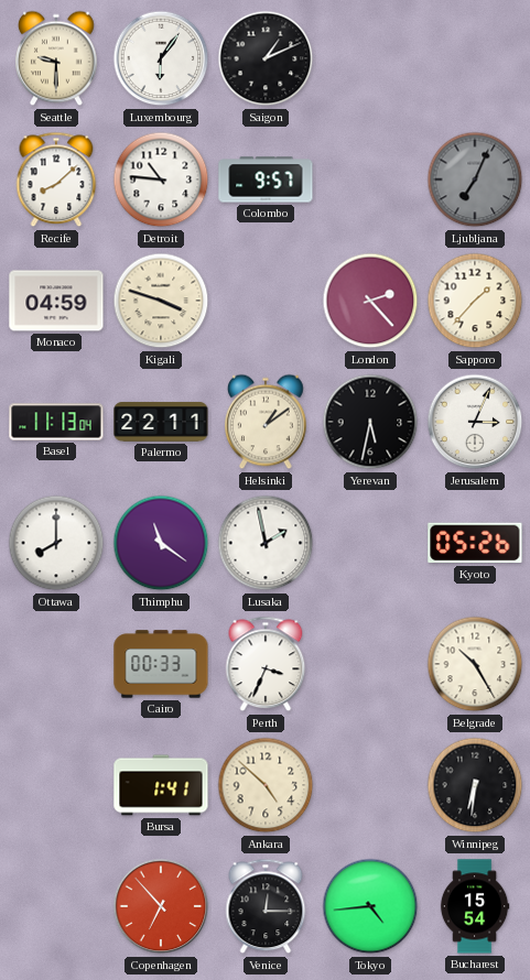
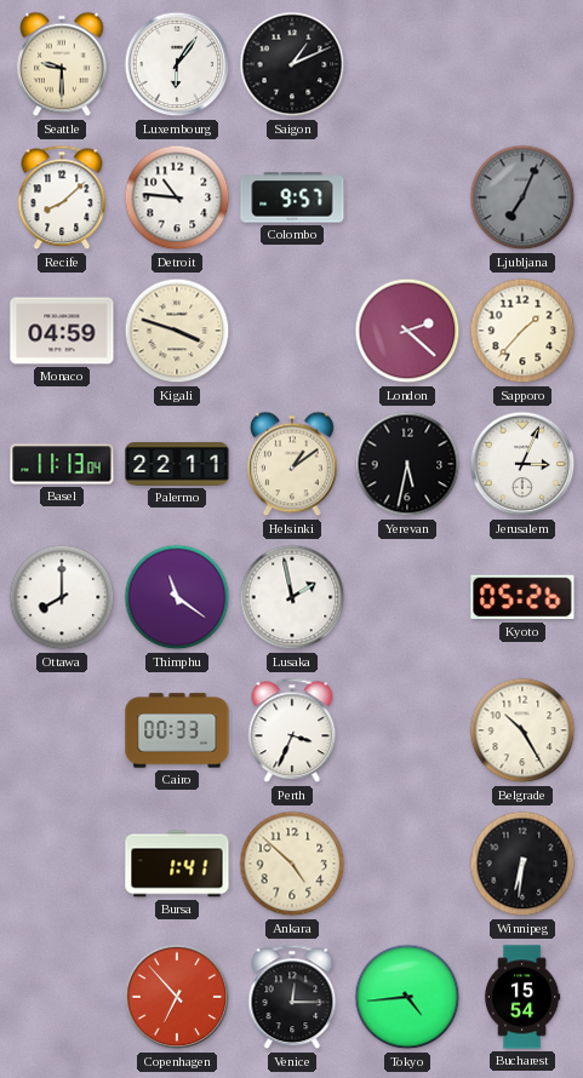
London: 2:23 -> 2:22 (407, 331)
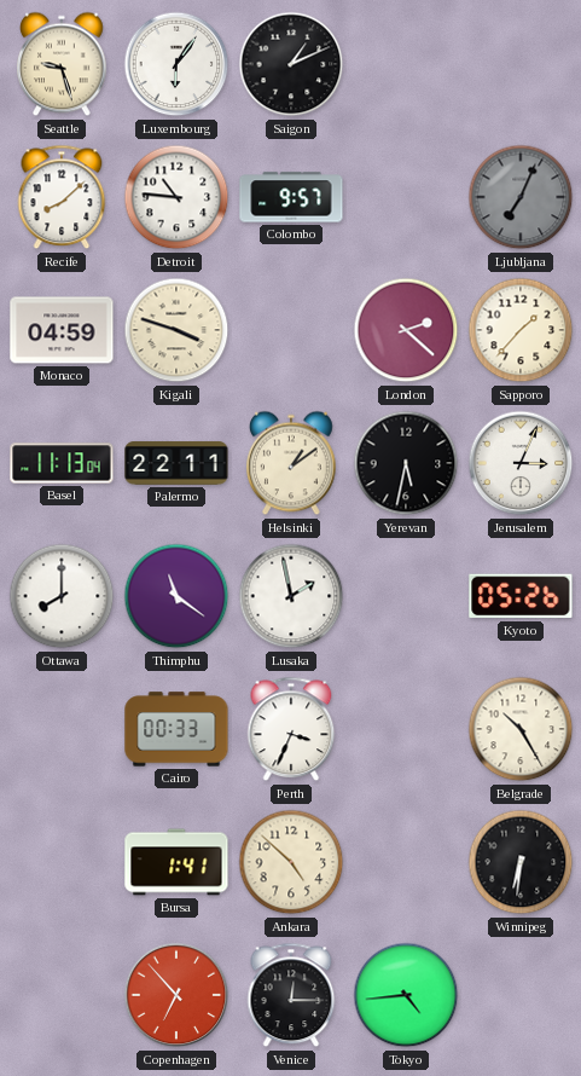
Seattle: 9:30 -> 9:27 (63, 64)
Bucharest: 15:54 -> none (522, 997)
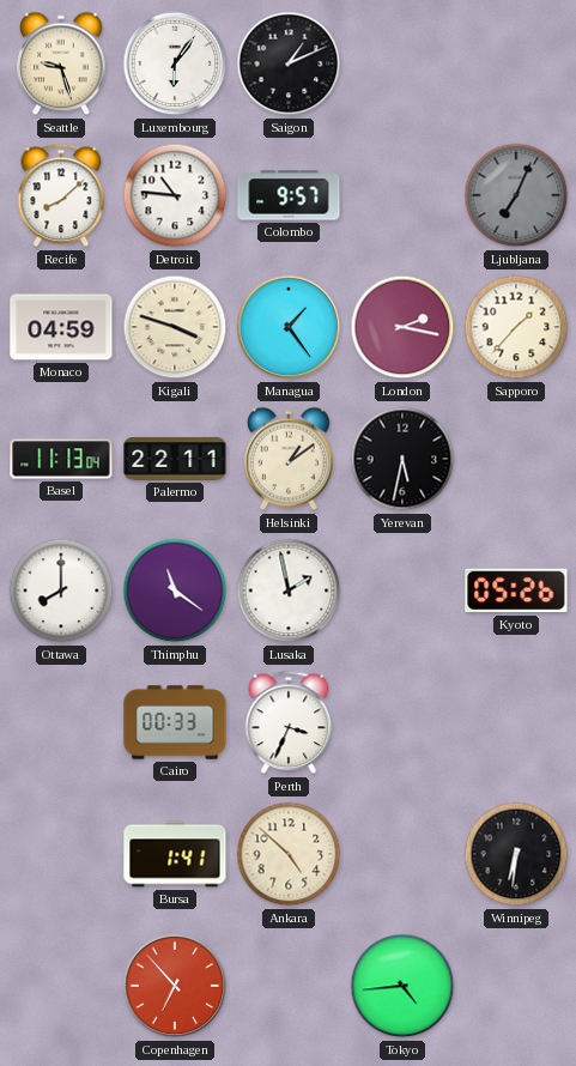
Managua: none -> 1:24 (289, 327)
London: 2:22 -> 2:17 (402, 327)
Jerusalem: 3:04 -> none (521, 463)
Belgrade: 10:25 -> none (521, 729)
Venice: 12:15 -> none (291, 995)
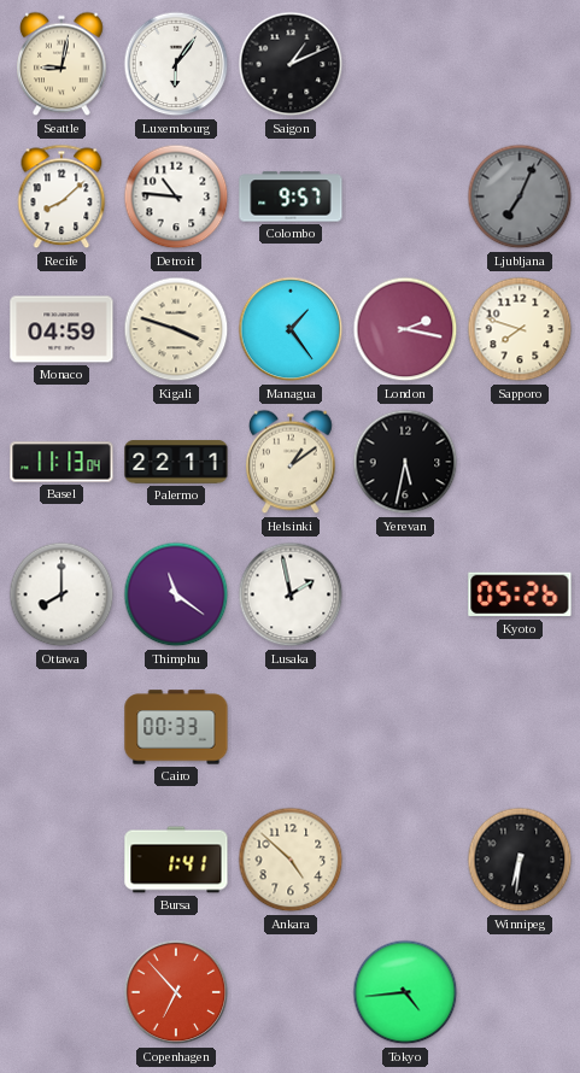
Seattle: 9:27 -> 9:02 (63, 64)
Sapporo: 1:37 -> 7:48 (520, 329)
Perth: 3:34 -> none (289, 722)
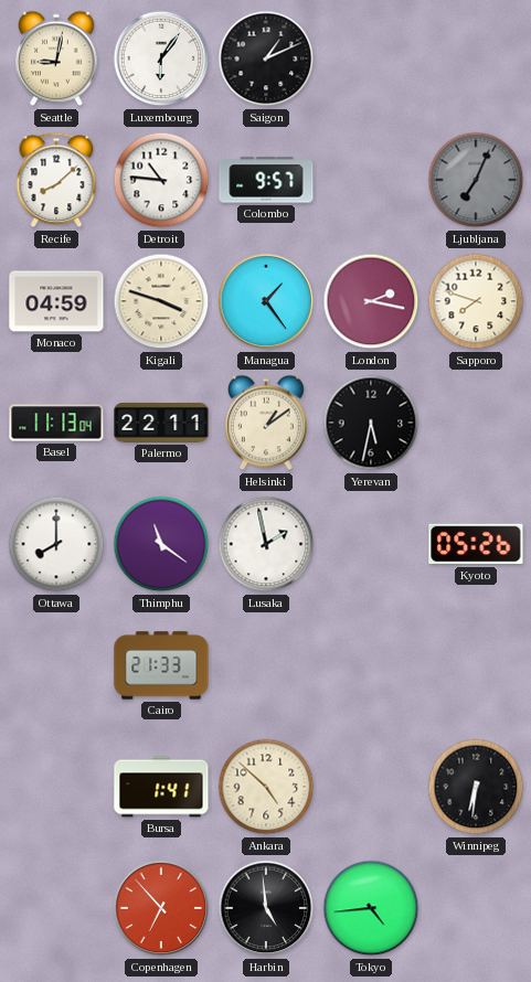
Cairo: 00:33 -> 21:33 (161, 665)
Harbin: none -> 4:59 (266, 908)
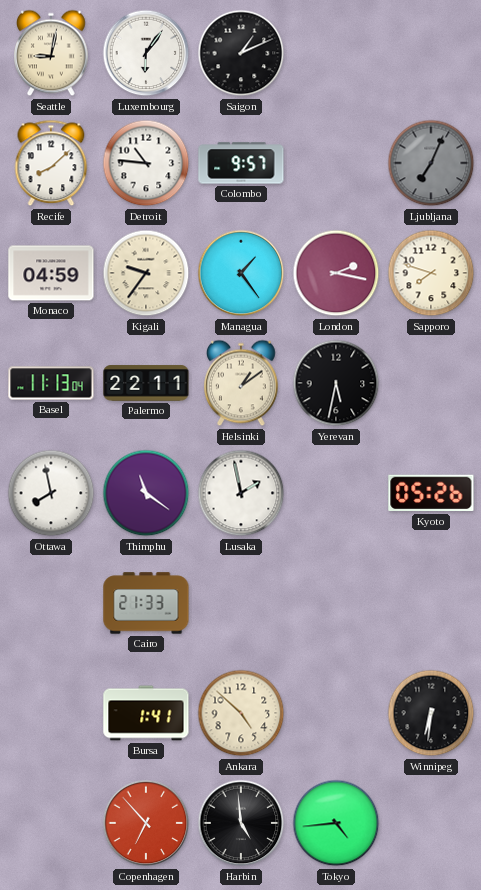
Kigali: 3:48 -> 9:36 (146, 273)
Ottawa: 8:00 -> 7:58 (51, 493)
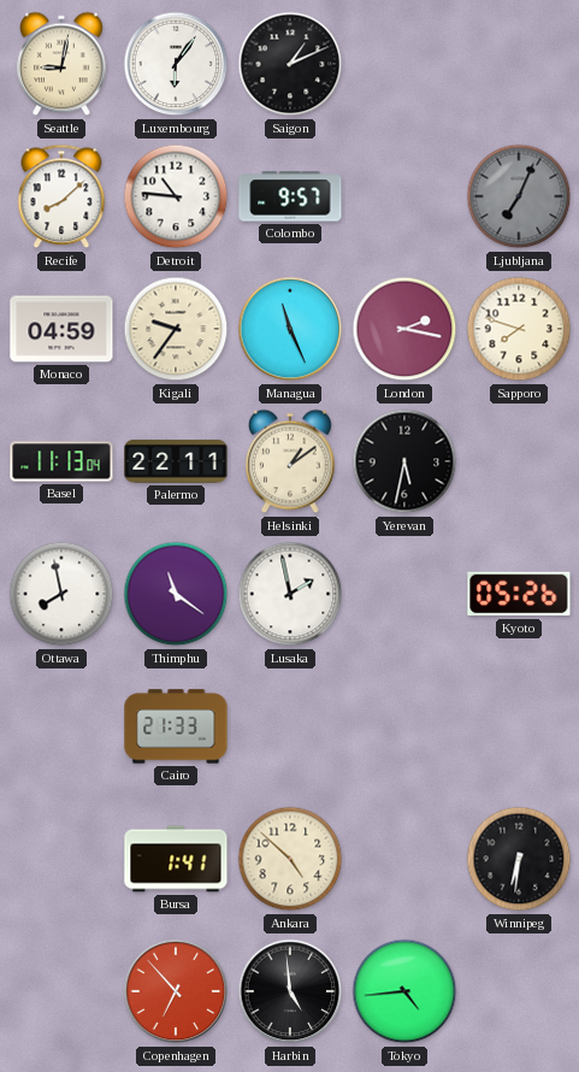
Managua: 1:24 -> 11:26 (290, 329)
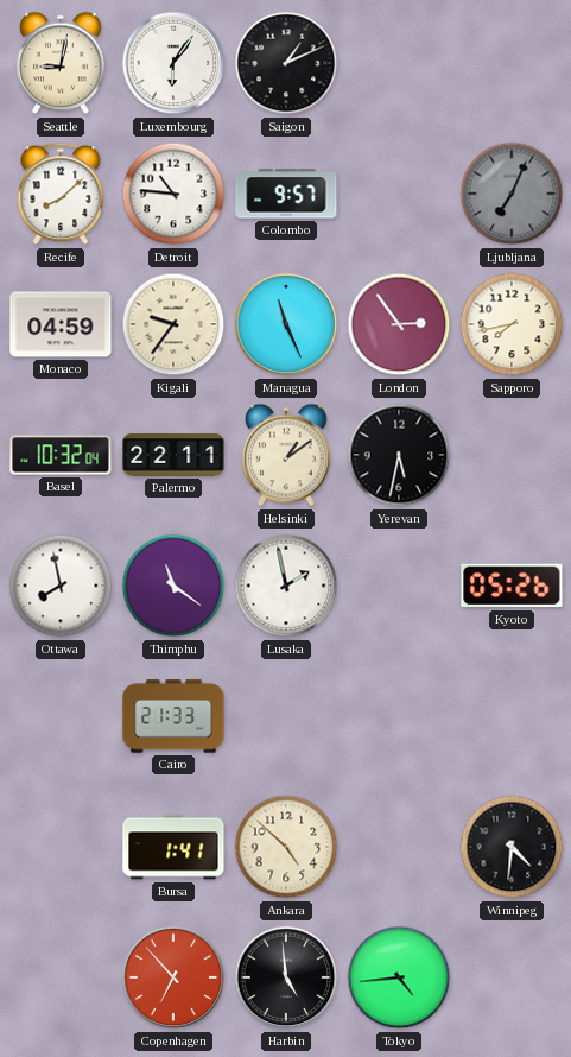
London: 2:17 -> 2:54 (399, 324)
Sapporo: 7:48 -> 7:43 (512, 324)
Basel: 11:13 -> 10:32 (61, 455)
Winnipeg: 6:31 -> 4:31 (512, 847)
